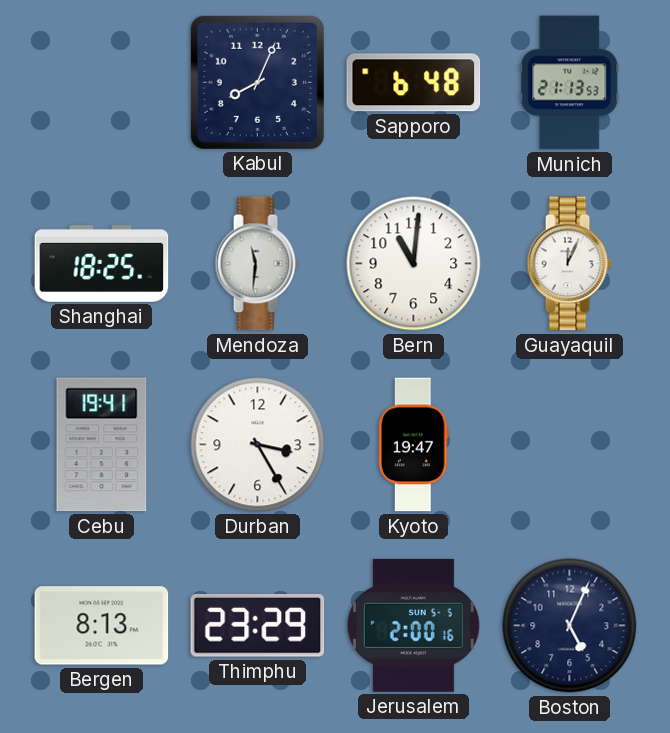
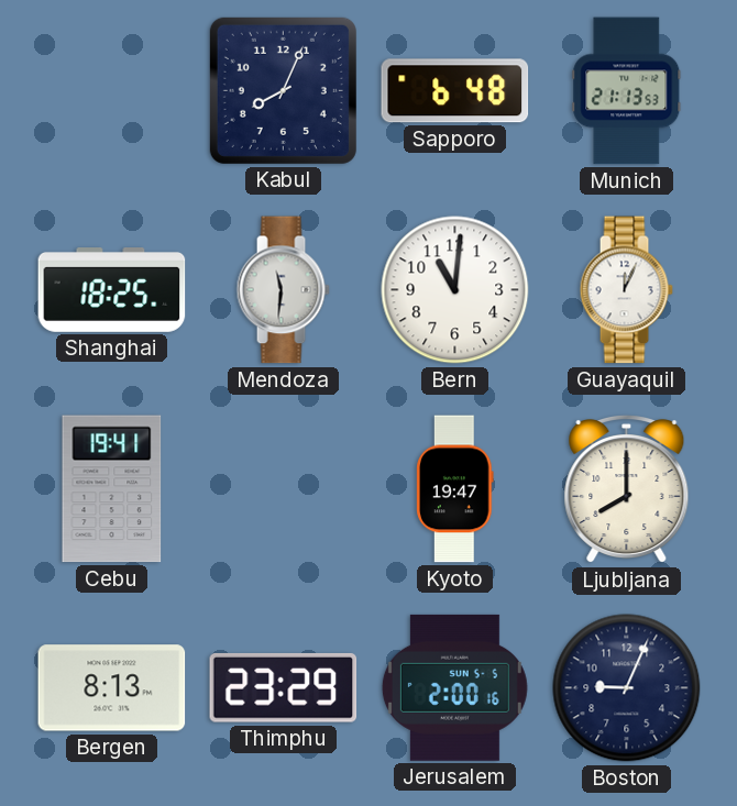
Durban: 3:25 -> none (258, 445)
Ljubljana: none -> 8:00 (627, 490)
Boston: 5:04 -> 9:04 (627, 688)
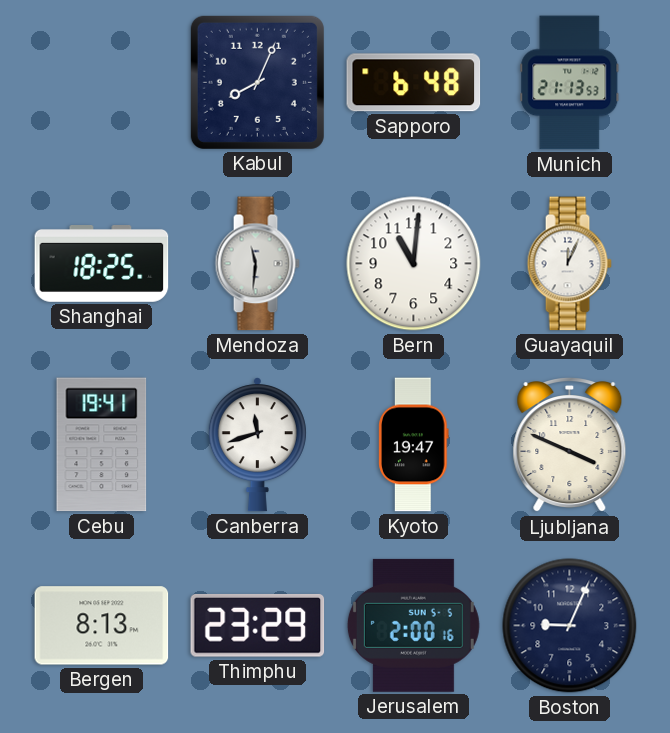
Canberra: none -> 11:42 (257, 445)
Ljubljana: 8:00 -> 3:49 (570, 446)
